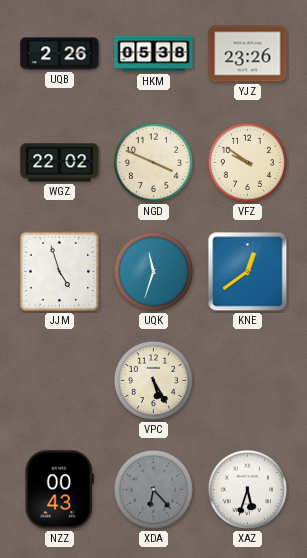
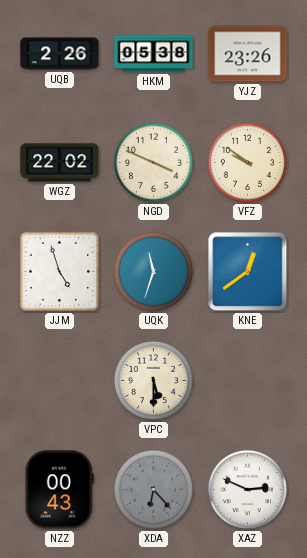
VPC: 5:25 -> 5:30 (153, 380)
XAZ: 5:33 -> 2:49 (247, 489)
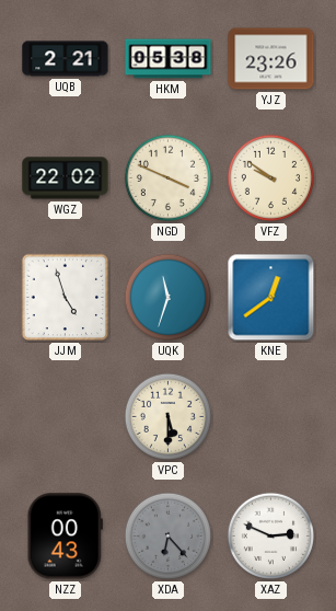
UQB: 2:26 -> 2:21 (66, 59)
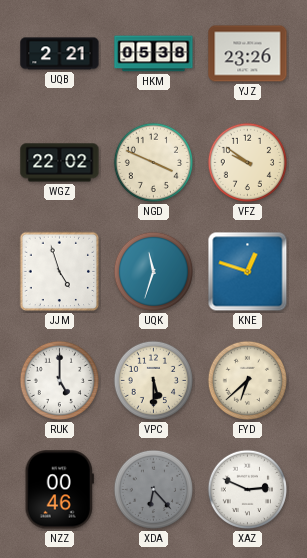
KNE: 12:39 -> 12:48 (248, 272)
RUK: none -> 5:00 (59, 380)
FYD: none -> 6:38 (247, 380)
NZZ: 00:43 -> 00:46 (59, 490)
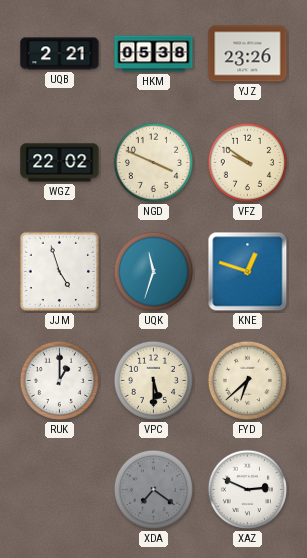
RUK: 5:00 -> 1:00 (59, 380)
NZZ: 00:46 -> none (59, 490)
XDA: 6:23 -> 7:21 (153, 489)
